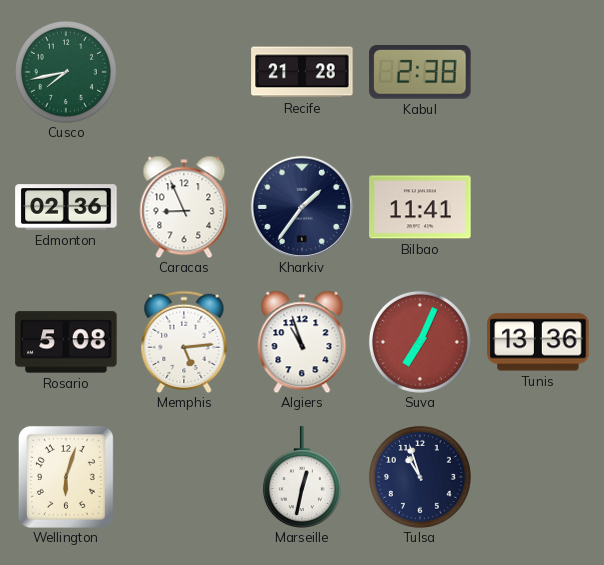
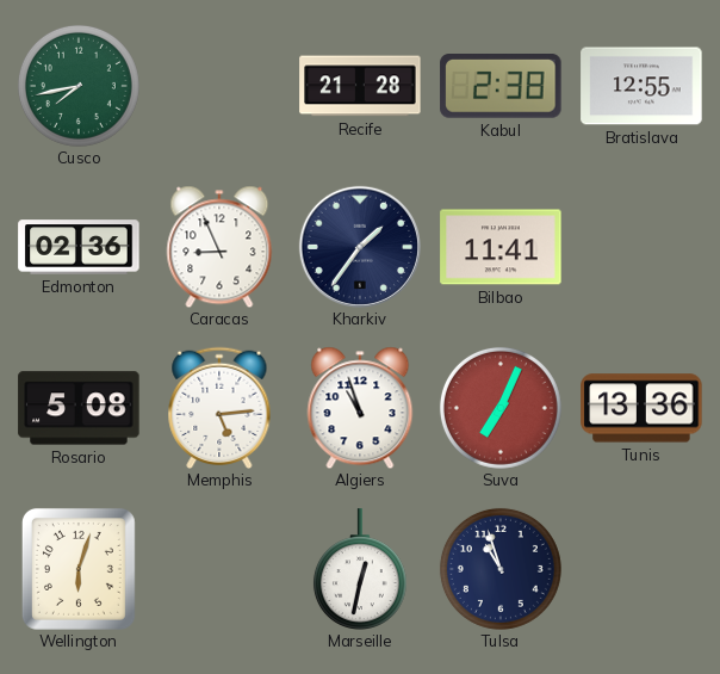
Bratislava: none -> 12:55 (641, 86)
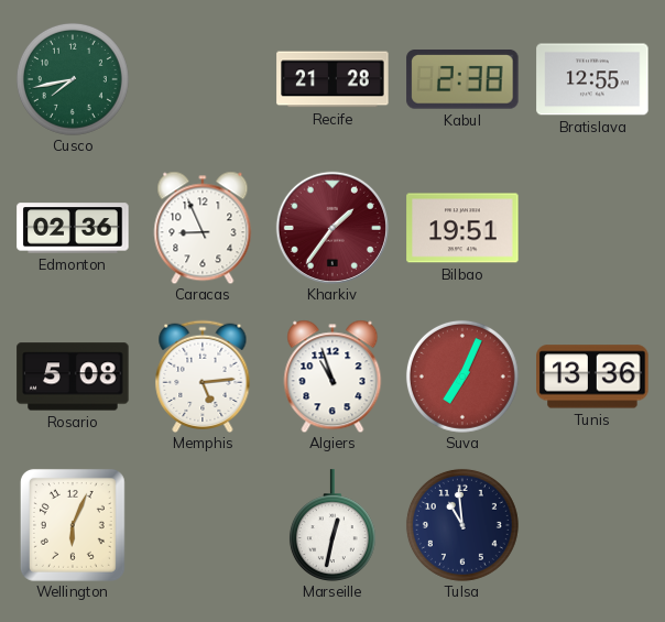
Kharkiv dial: navy -> burgundy (332, 228)
Bilbao: 11:41 -> 19:51 (462, 228)
Wellington: 6:03 -> 6:04 (73, 525)
Tulsa: 10:57 -> 10:59 (462, 525)
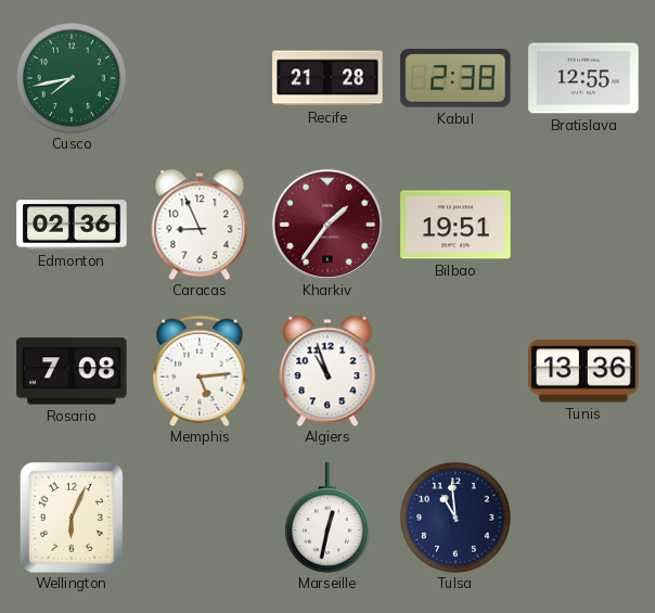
Rosario: 5:08 -> 7:08 (72, 371)
Suva: 7:04 -> none (462, 377)
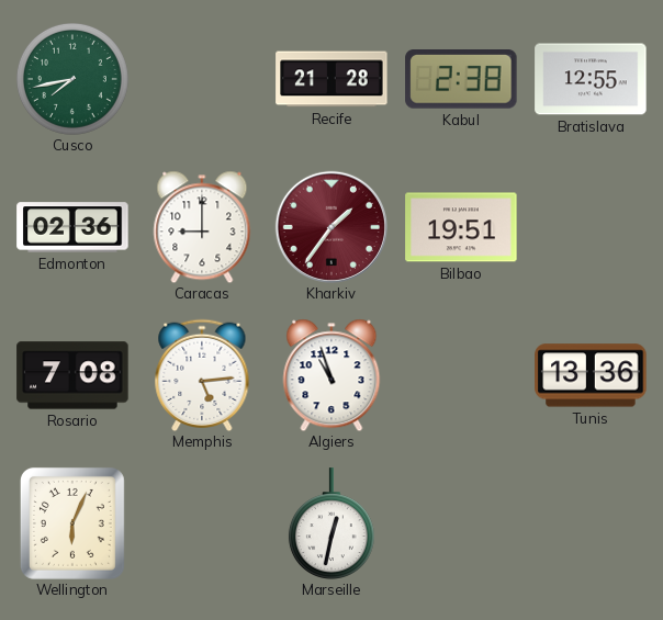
Caracas: 8:56 -> 9:00 (202, 227)
Tulsa: 10:59 -> none (455, 518)
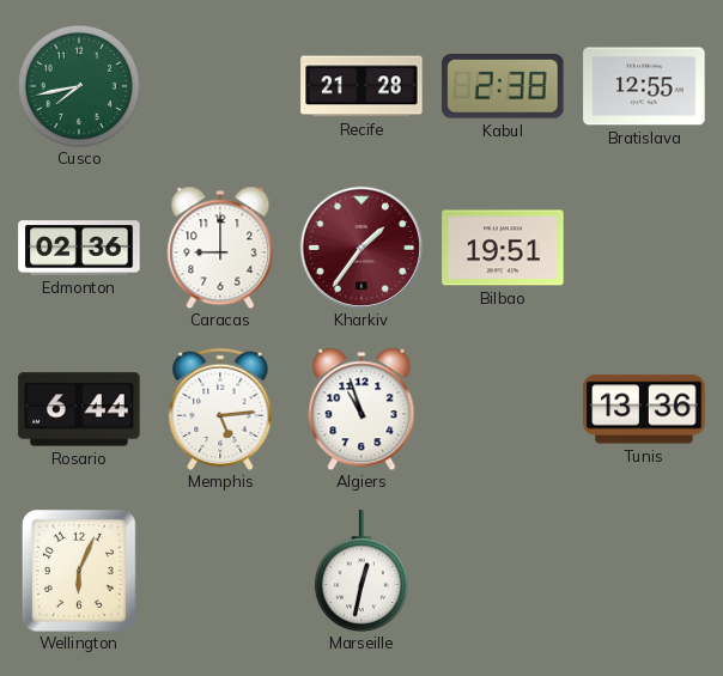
Rosario: 7:08 -> 6:44 (79, 409)
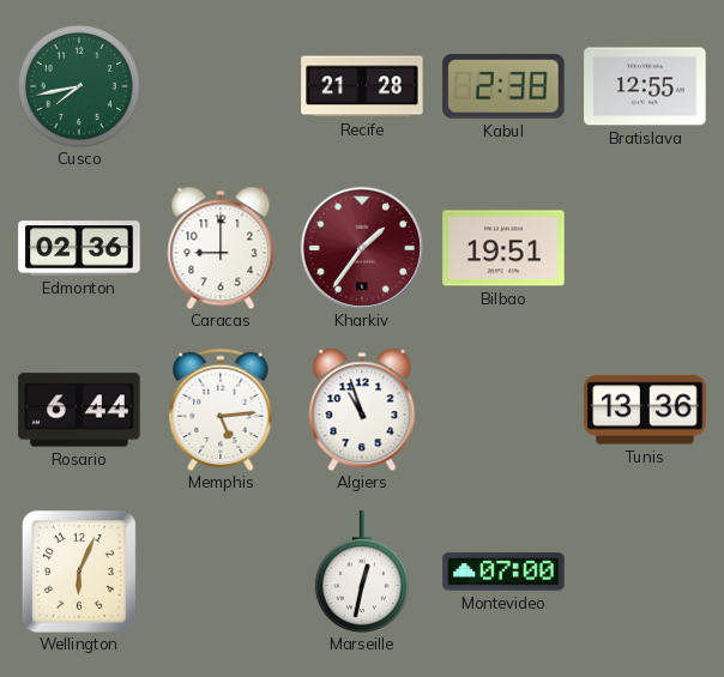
Montevideo: none -> 07:00 (503, 572)
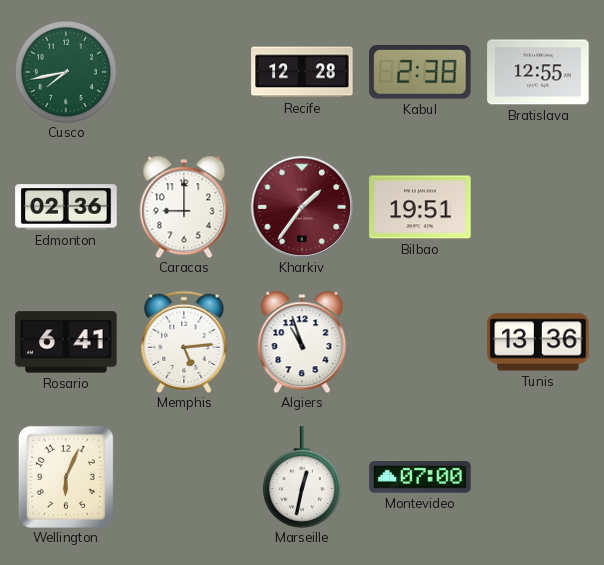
Recife: 21:28 -> 12:28 (302, 72)
Rosario: 6:44 -> 6:41 (66, 342)
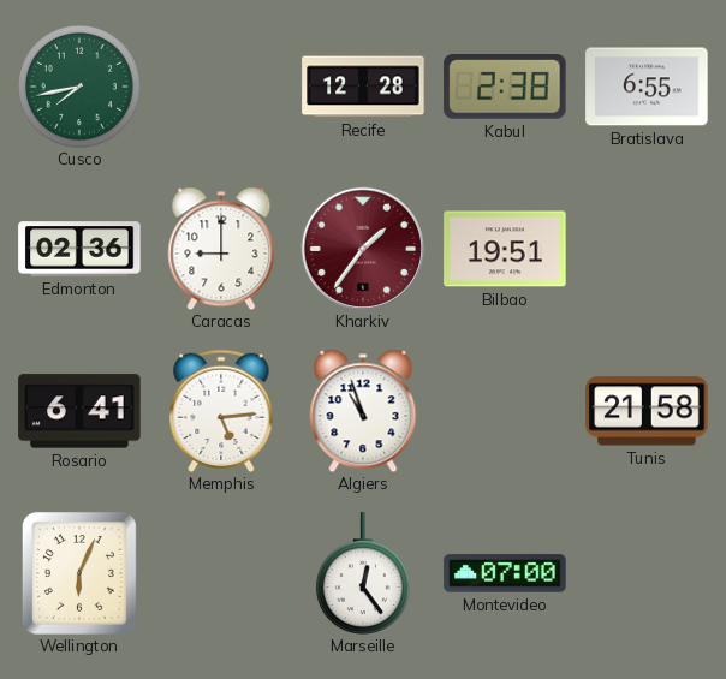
Bratislava: 12:55 -> 6:55 (647, 87)
Tunis: 13:36 -> 21:58 (647, 411)
Marseille: 12:32 -> 12:24 (363, 573)
